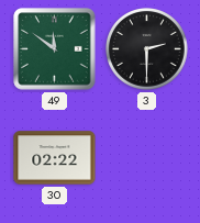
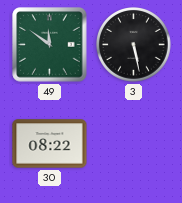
3: 2:30 -> 5:28 (134, 45)
30: 02:22 -> 08:22 (50, 144)
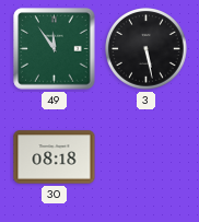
49: 11:51 -> 11:54 (55, 49)
30: 08:22 -> 08:18 (55, 157)
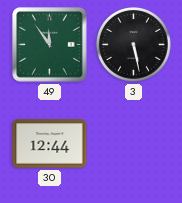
30: 08:18 -> 12:44 (50, 144)
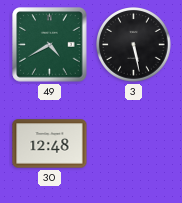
49: 11:54 -> 4:40 (50, 45)
30: 12:44 -> 12:48 (50, 144)
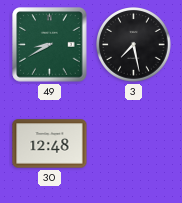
49: 4:40 -> 8:40 (50, 45)
3: 5:28 -> 7:28 (134, 45)
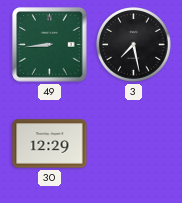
49: 8:40 -> 8:44 (50, 45)
30: 12:48 -> 12:29 (50, 144)
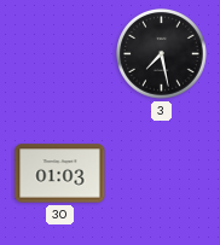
49: 8:44 -> none (50, 45)
30: 12:29 -> 01:03 (60, 174)
